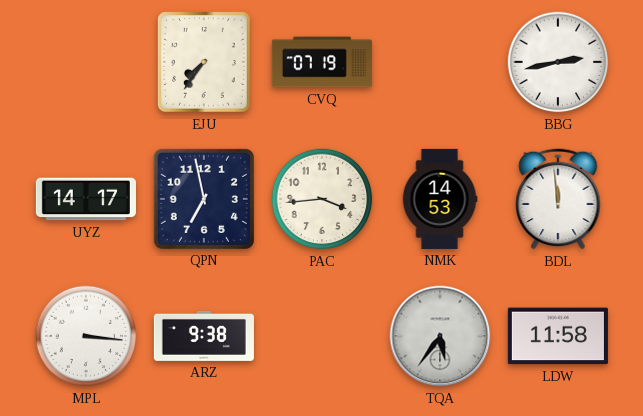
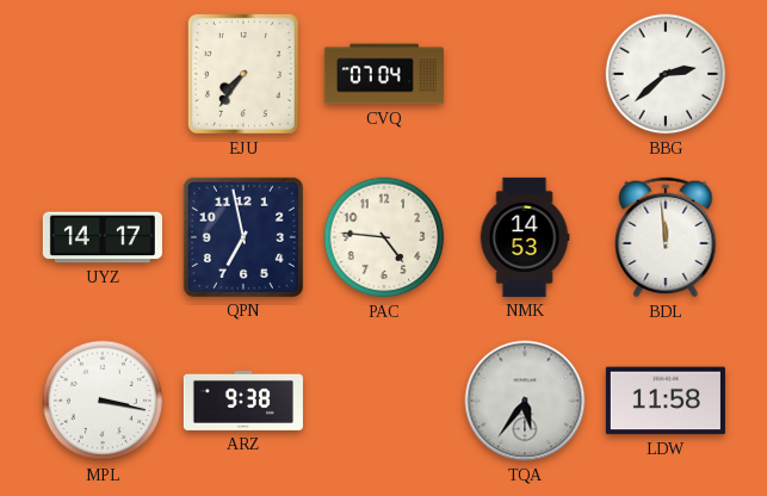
CVQ: 07:19 -> 07:04 (384, 74)
BBG: 2:43 -> 2:38 (666, 74)
PAC: 3:44 -> 4:46 (384, 237)
MPL: 3:16 -> 3:17 (103, 401)
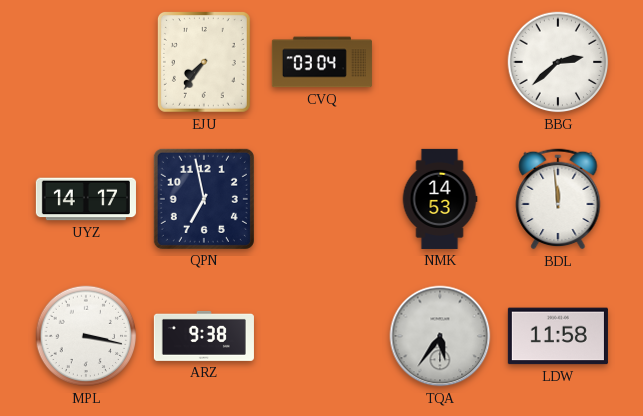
CVQ: 07:04 -> 03:04 (322, 62)
PAC: 4:46 -> none (384, 237)
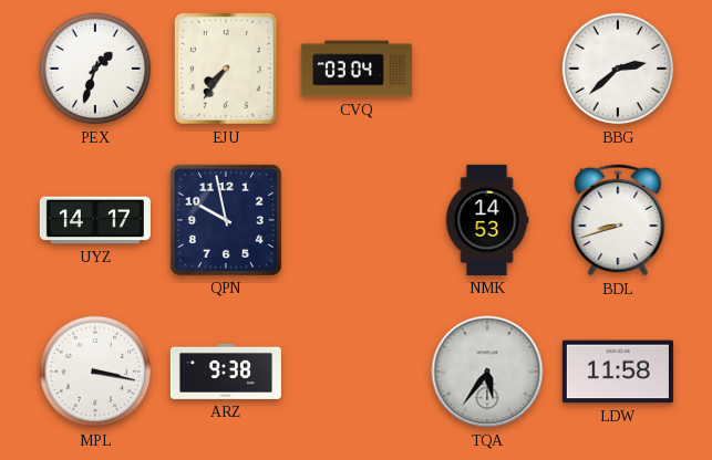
PEX: none -> 1:33 (95, 69)
QPN: 6:58 -> 9:58 (226, 220)
BDL: 11:59 -> 8:42 (618, 220)
